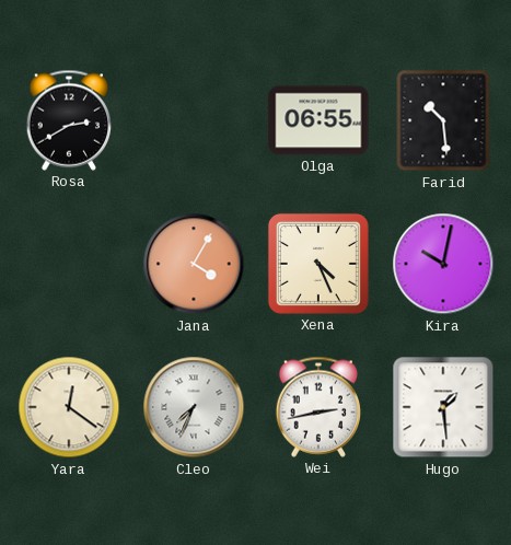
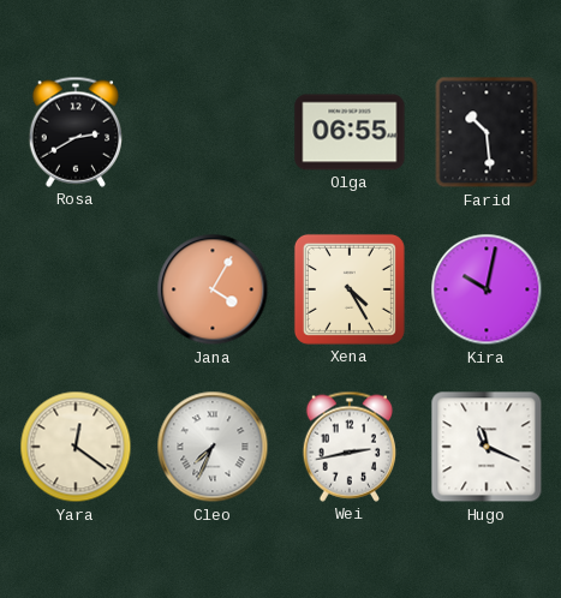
Xena: 4:26 -> 4:25 (350, 289)
Hugo: 1:29 -> 11:19 (487, 447)
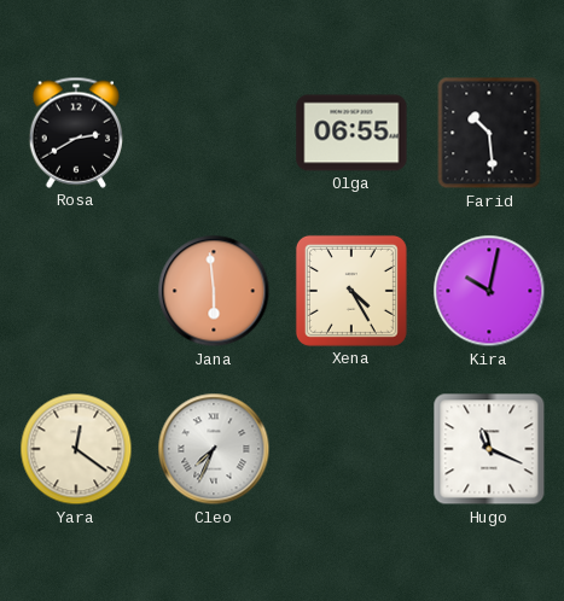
Jana: 4:05 -> 5:59 (214, 291)
Wei: 2:43 -> none (348, 447)
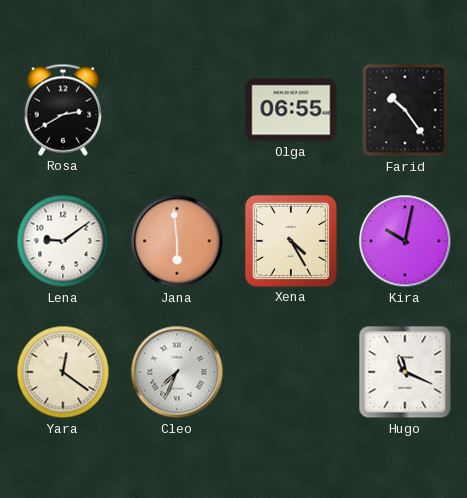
Farid: 10:29 -> 10:24 (405, 110)
Lena: none -> 9:09 (63, 241)
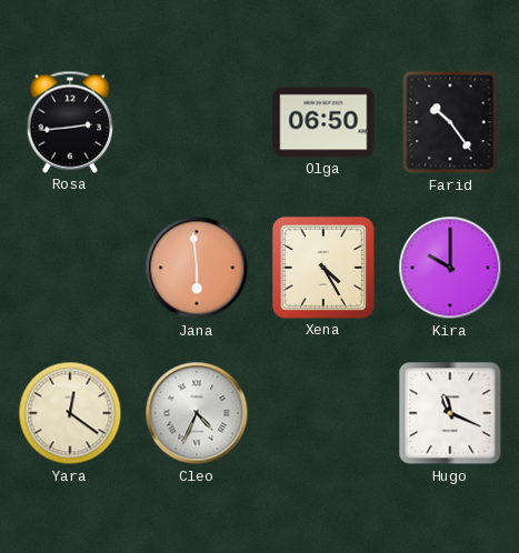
Rosa: 2:40 -> 2:44 (69, 122)
Olga: 06:55 -> 06:50 (323, 122)
Lena: 9:09 -> none (63, 241)
Kira: 10:02 -> 10:00 (450, 268)
Cleo: 7:34 -> 4:34 (197, 413)
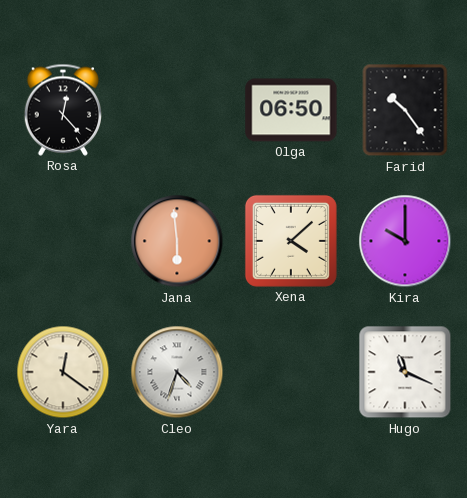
Rosa: 2:44 -> 12:23 (62, 110)
Xena: 4:25 -> 4:08 (291, 241)
Cleo: 4:34 -> 4:33 (177, 372)
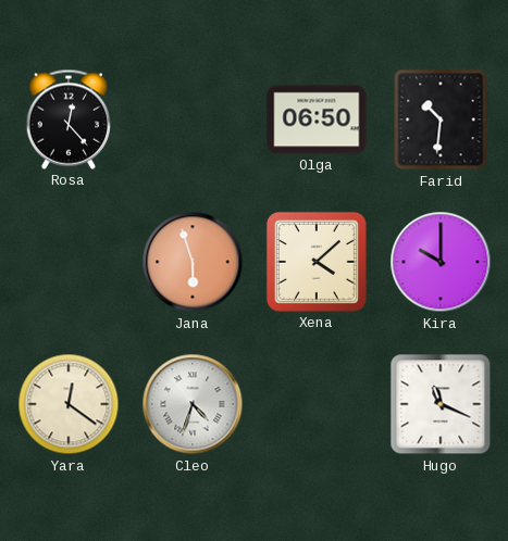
Farid: 10:24 -> 10:31 (441, 119)
Jana: 5:59 -> 5:57 (193, 262)
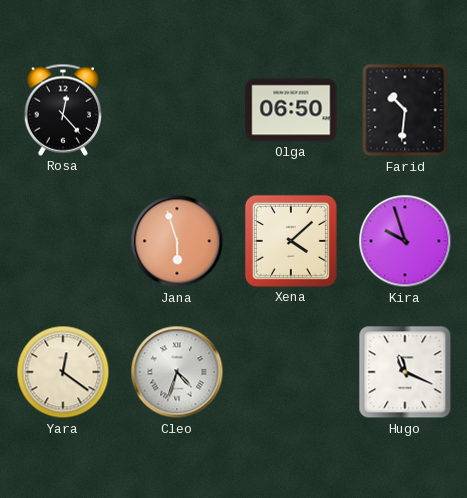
Kira: 10:00 -> 9:57 (405, 241)
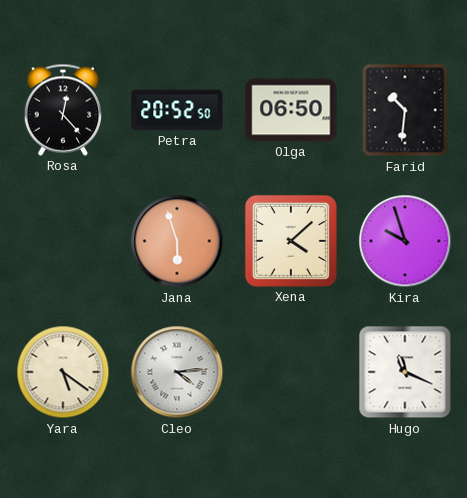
Petra: none -> 20:52 (177, 110)
Yara: 12:21 -> 5:21 (63, 372)
Cleo: 4:33 -> 4:14 (177, 372)
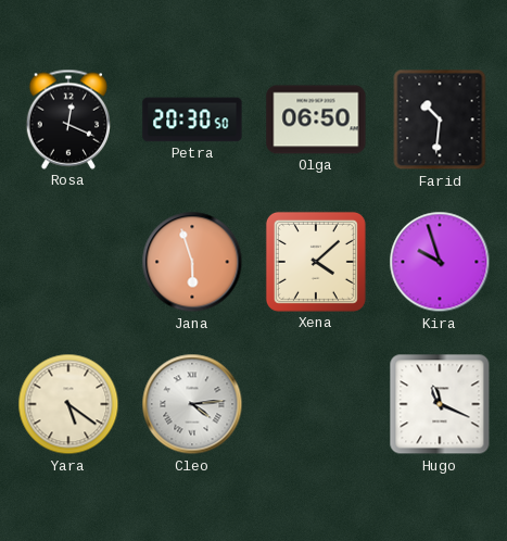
Rosa: 12:23 -> 12:19 (67, 119)
Petra: 20:52 -> 20:30 (192, 119)
